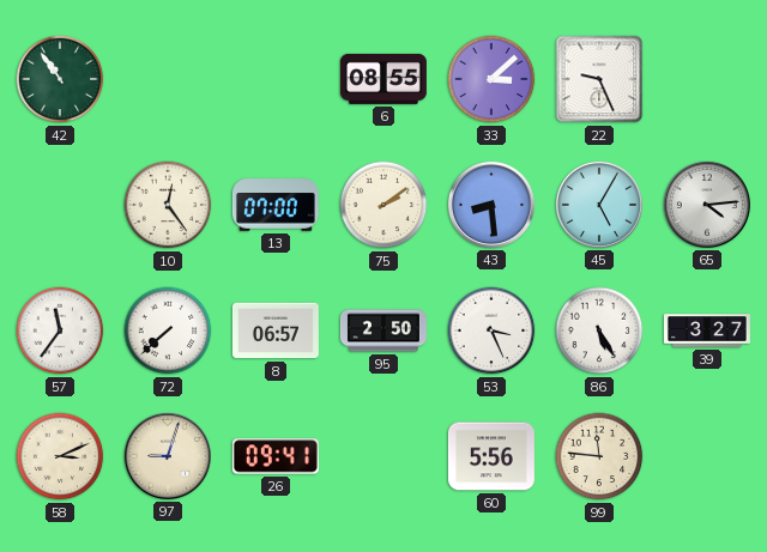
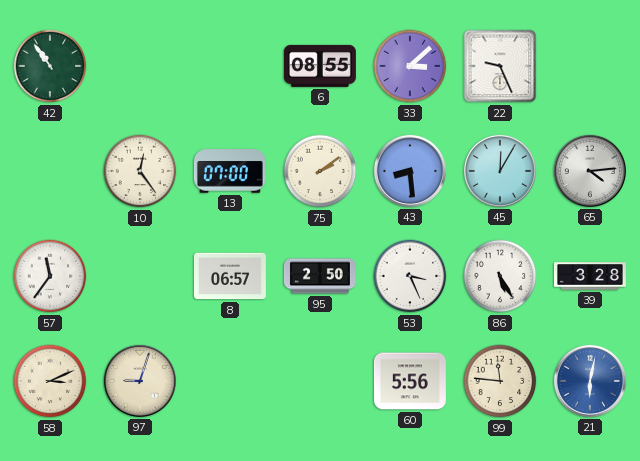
45: 5:05 -> 12:05 (500, 171)
72: 7:38 -> none (168, 330)
39: 3:27 -> 3:28 (590, 276)
26: 09:41 -> none (276, 456)
21: none -> 6:02 (590, 381)
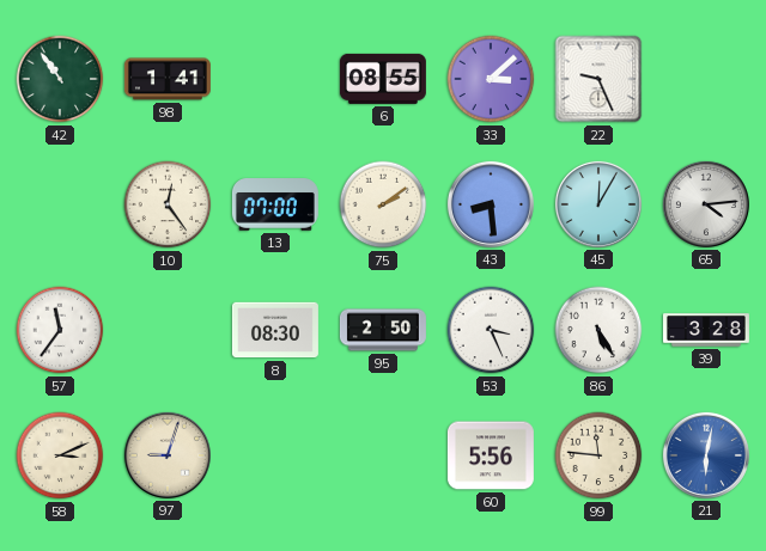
98: none -> 1:41 (168, 79)
8: 06:57 -> 08:30 (275, 330)
